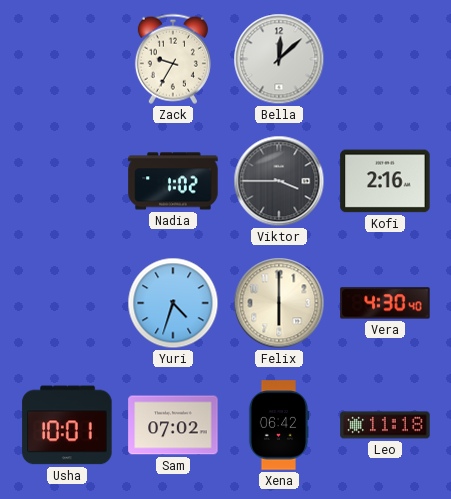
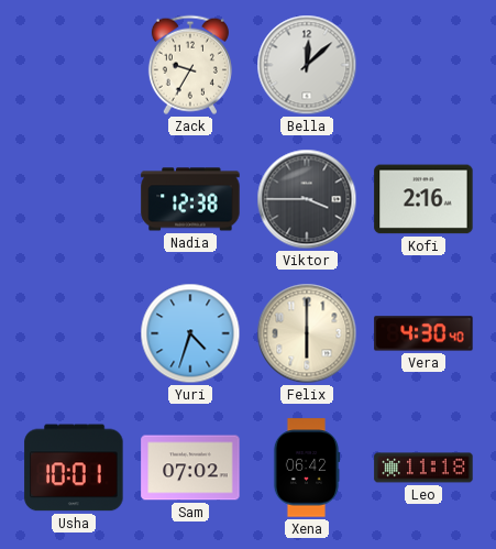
Nadia: 1:02 -> 12:38 (190, 199)
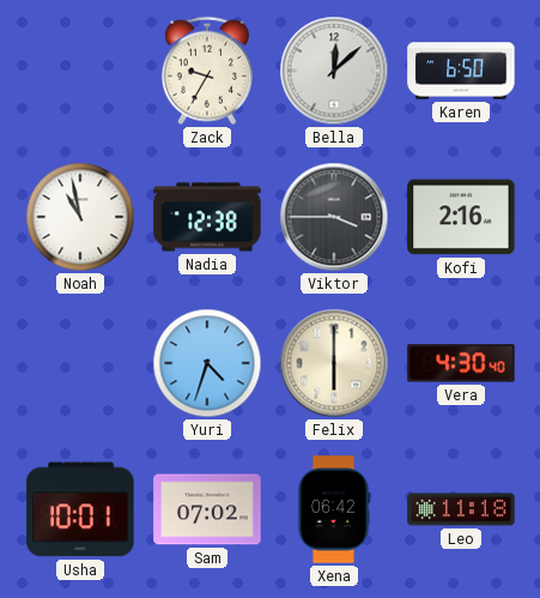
Karen: none -> 6:50 (461, 71)
Noah: none -> 10:58 (80, 217)
